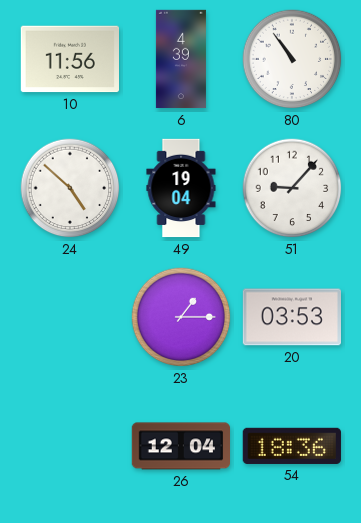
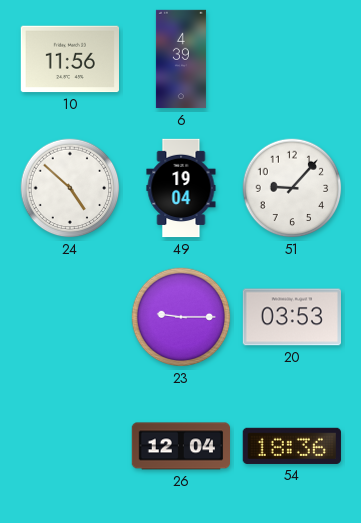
80: 10:54 -> none (292, 59)
23: 1:15 -> 9:15 (181, 317)
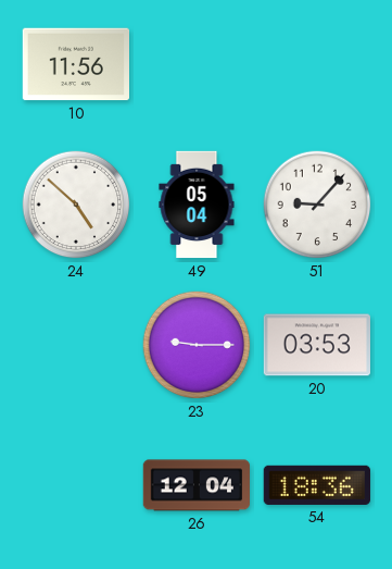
6: 4:39 -> none (181, 59)
49: 19:04 -> 05:04 (197, 205)
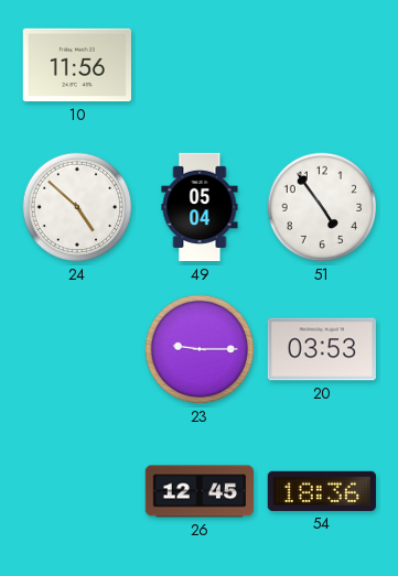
51: 9:07 -> 4:54 (322, 207)
26: 12:04 -> 12:45 (198, 491)
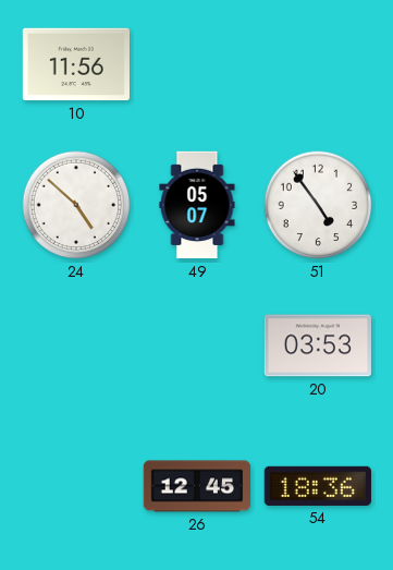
49: 05:04 -> 05:07 (197, 205)
23: 9:15 -> none (200, 349)
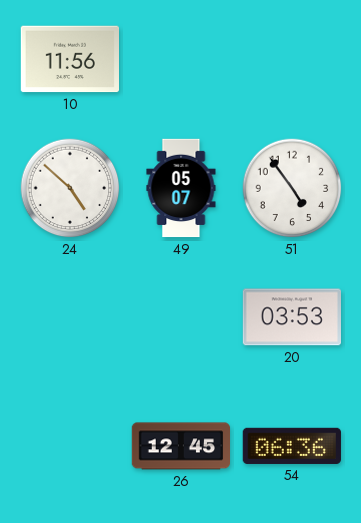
54: 18:36 -> 06:36 (292, 446)
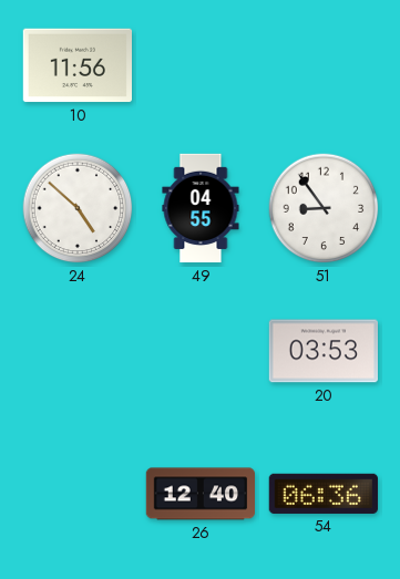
49: 05:07 -> 04:55 (201, 208)
51: 4:54 -> 8:54 (324, 208)
26: 12:45 -> 12:40 (199, 494)
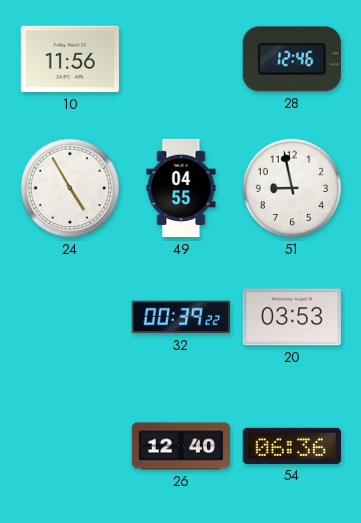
28: none -> 12:46 (292, 59)
24: 4:52 -> 4:55 (70, 188)
51: 8:54 -> 8:58 (292, 188)
32: none -> 00:39 (180, 317)
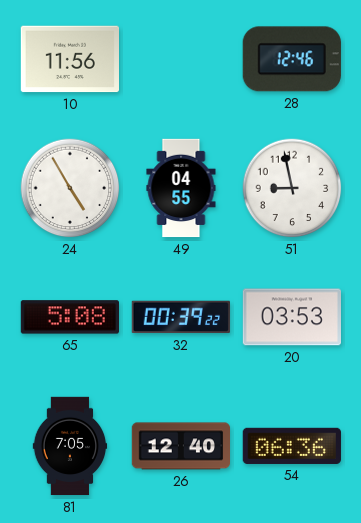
65: none -> 5:08 (69, 317)
81: none -> 7:05 (70, 446)
